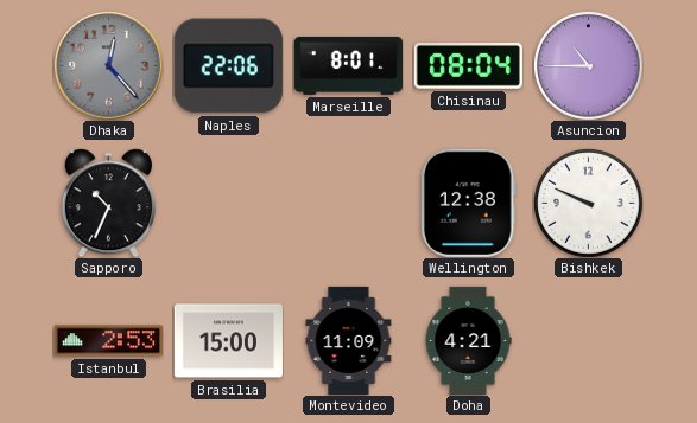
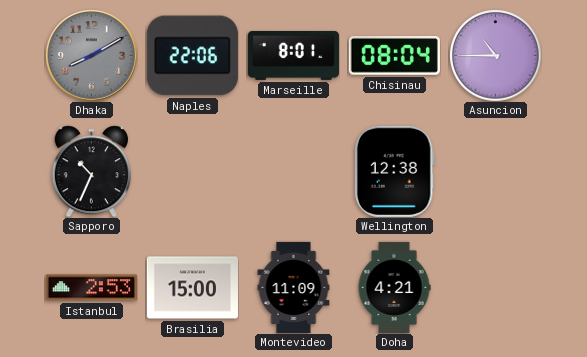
Dhaka: 12:23 -> 8:10 (91, 55)
Bishkek: 9:49 -> none (589, 204)
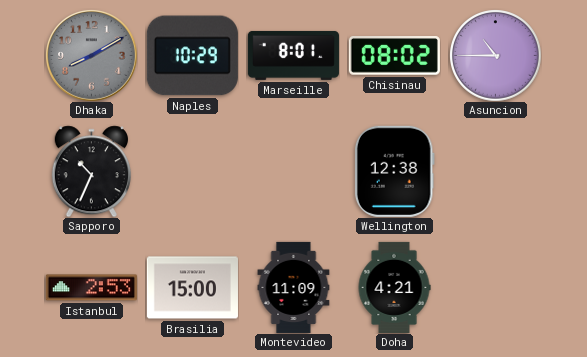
Naples: 22:06 -> 10:29 (192, 56)
Chisinau: 08:04 -> 08:02 (394, 56)
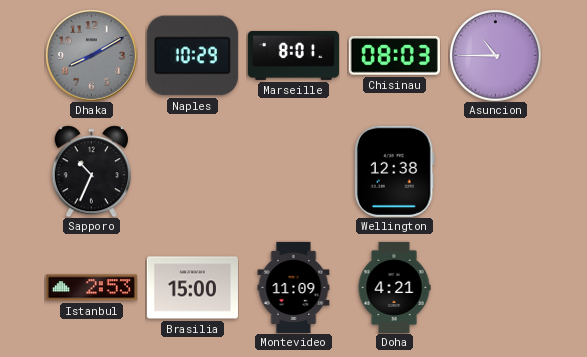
Chisinau: 08:02 -> 08:03 (394, 56)
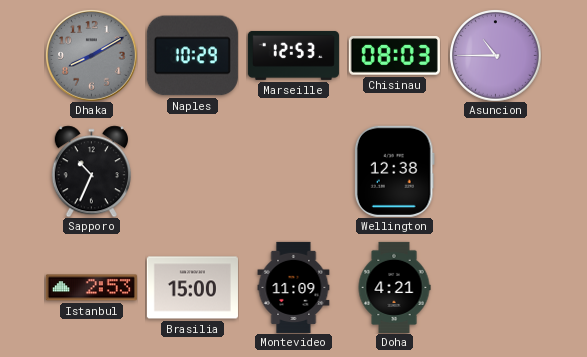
Marseille: 8:01 -> 12:53 (293, 55)
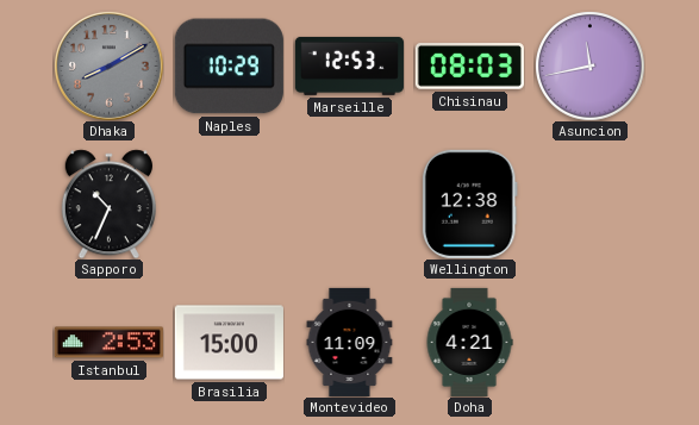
Asuncion: 10:45 -> 11:43 (591, 67)
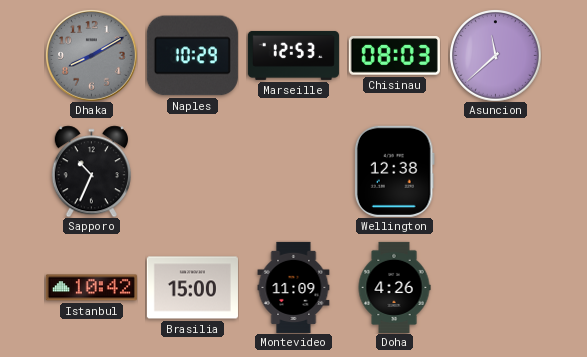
Asuncion: 11:43 -> 11:38 (496, 56)
Istanbul: 2:53 -> 10:42 (91, 288)
Doha: 4:21 -> 4:26 (394, 287)
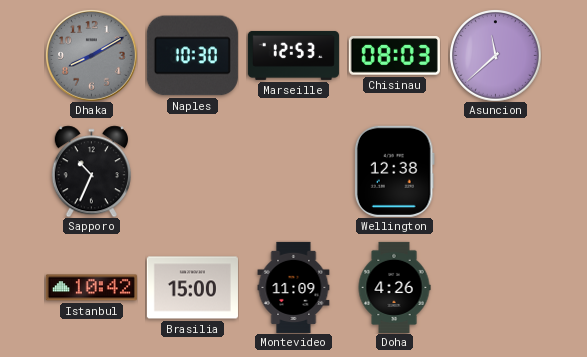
Naples: 10:29 -> 10:30 (192, 56)
